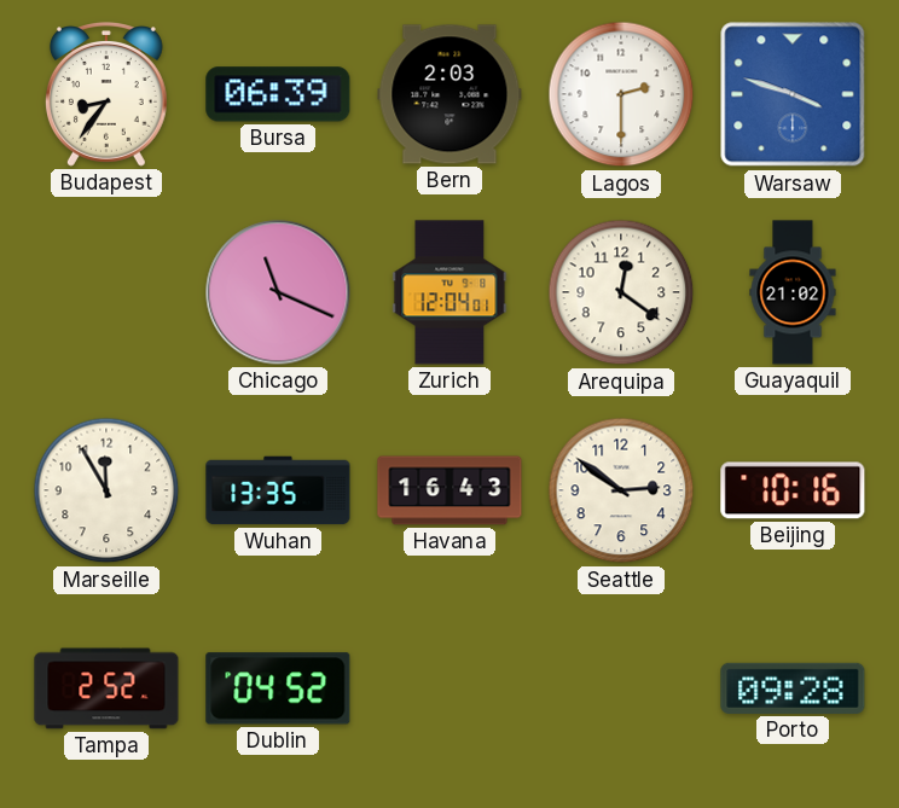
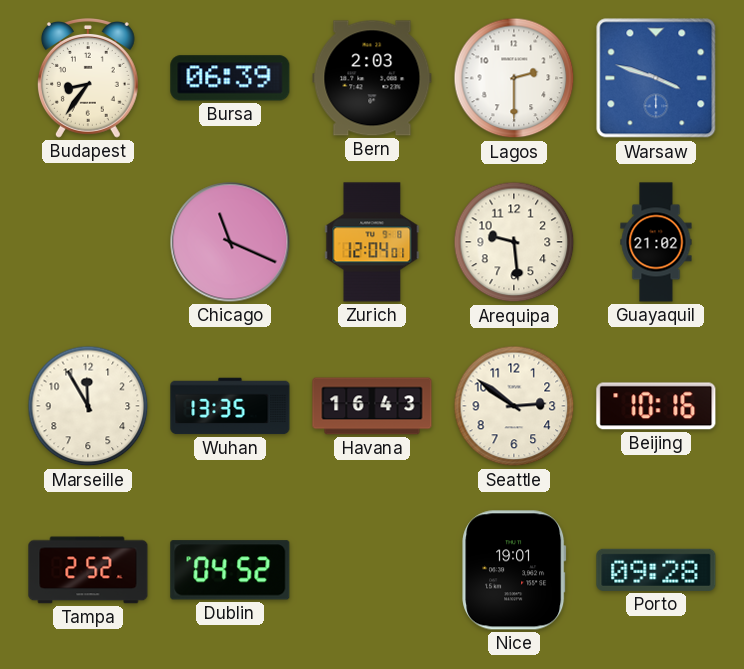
Arequipa: 12:21 -> 9:29 (514, 242)
Nice: none -> 19:01 (514, 570)
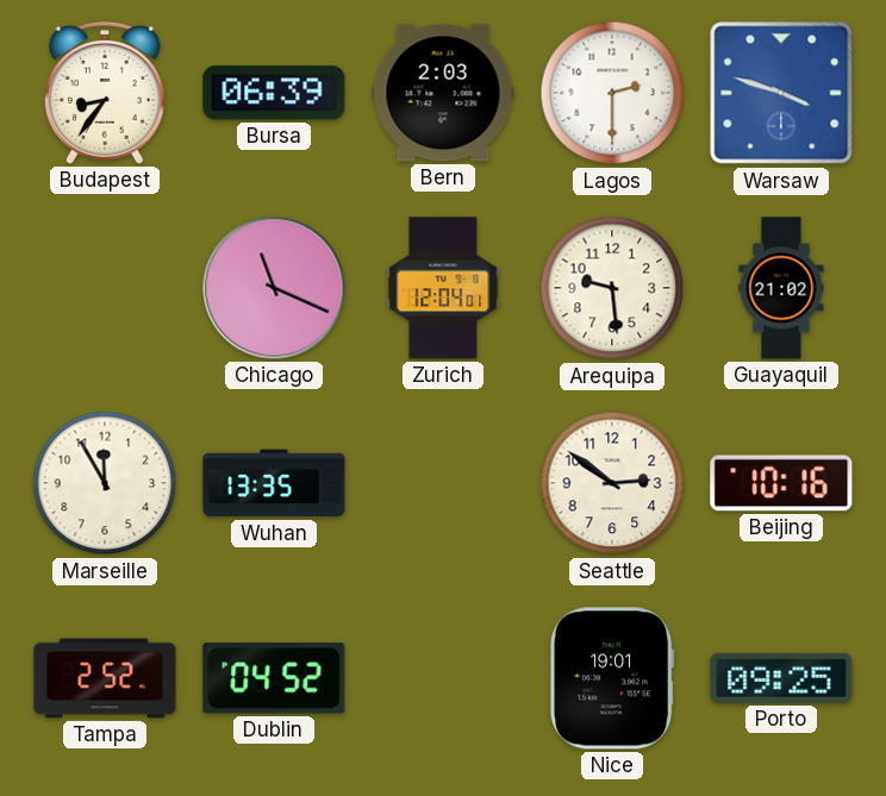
Havana: 16:43 -> none (372, 406)
Porto: 09:28 -> 09:25 (781, 678)
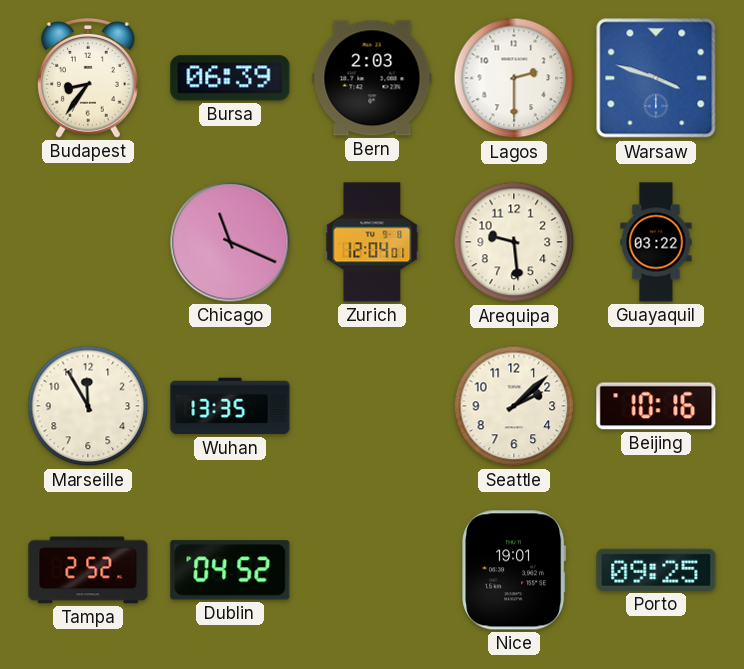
Guayaquil: 21:02 -> 03:22 (656, 242)
Seattle: 2:51 -> 2:08 (514, 406)
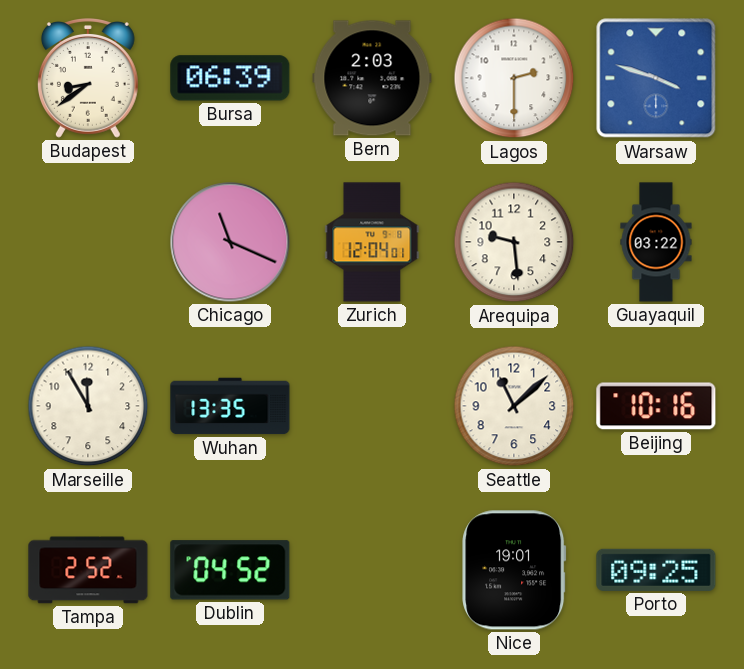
Budapest: 8:36 -> 8:39 (88, 79)
Seattle: 2:08 -> 11:08 (514, 406)
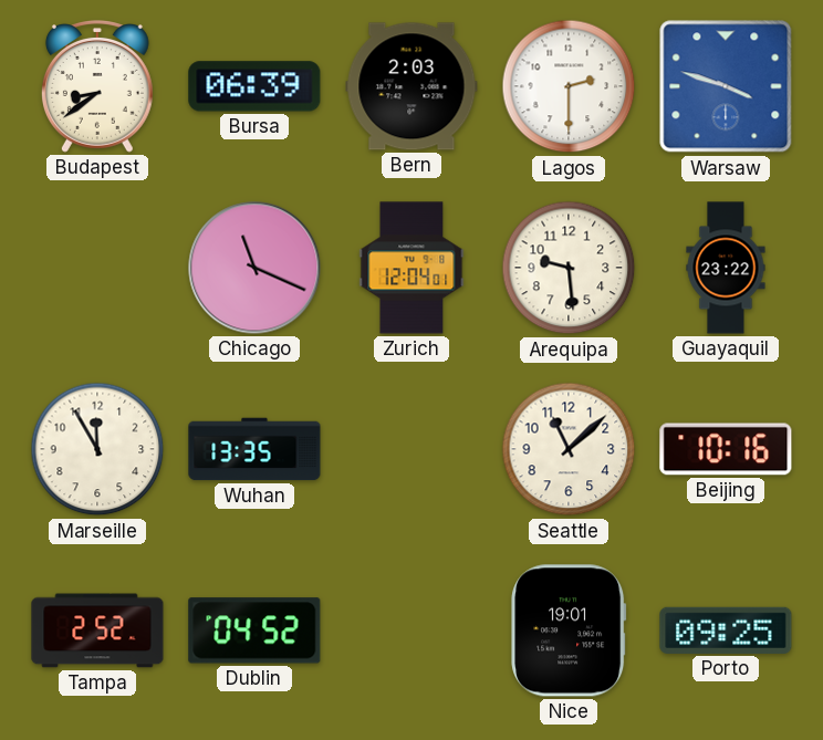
Guayaquil: 03:22 -> 23:22 (726, 268)
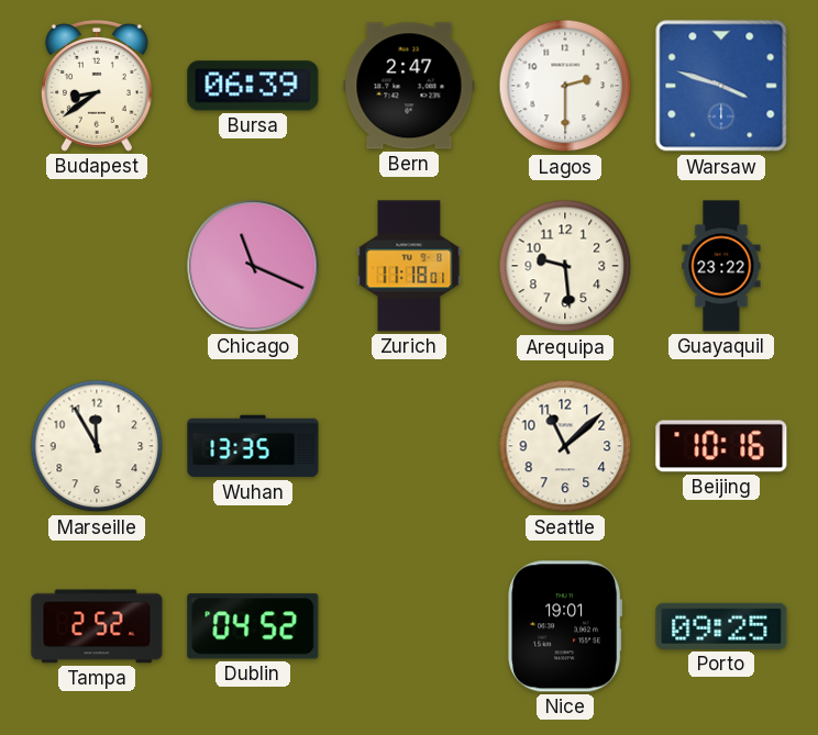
Bern: 2:03 -> 2:47 (409, 86)
Zurich: 12:04 -> 11:18 (409, 266)
